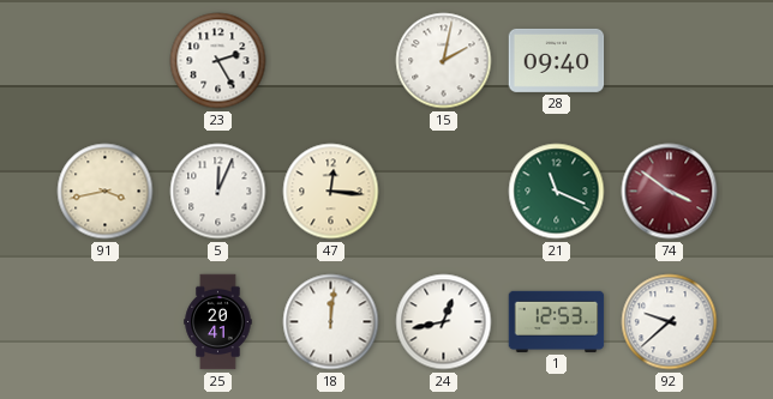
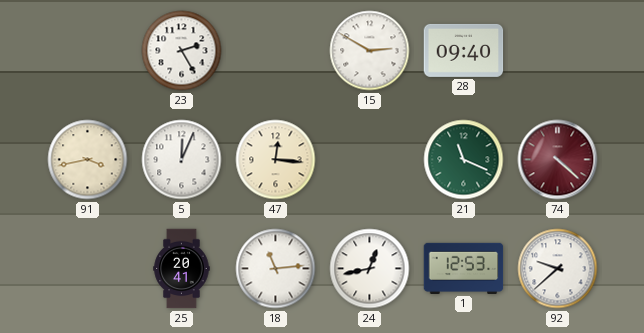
15: 2:02 -> 2:50 (370, 51)
74: 3:51 -> 4:22 (558, 160)
18: 12:01 -> 11:14 (276, 269)
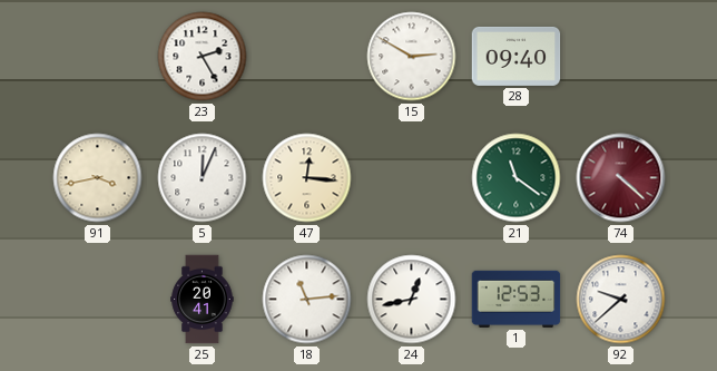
21: 11:19 -> 11:21 (517, 178)
